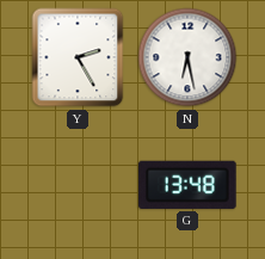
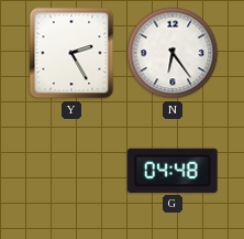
N: 6:28 -> 6:24 (173, 53)
G: 13:48 -> 04:48 (174, 171)
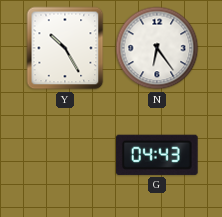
Y: 2:25 -> 10:25 (65, 48)
G: 04:48 -> 04:43 (158, 155)
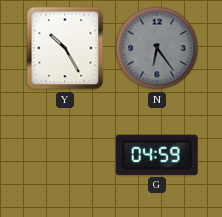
N dial: white -> grey (157, 48)
G: 04:43 -> 04:59 (158, 155)
